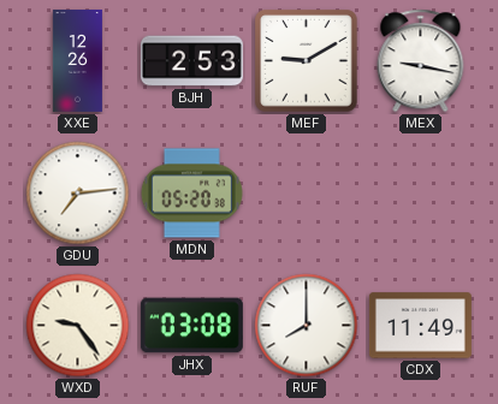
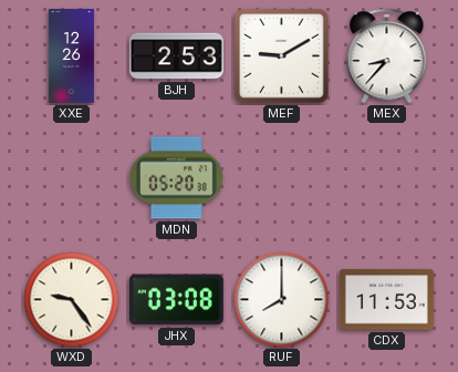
MEX: 9:17 -> 8:37 (387, 56)
GDU: 7:14 -> none (78, 194)
CDX: 11:49 -> 11:53 (386, 300)
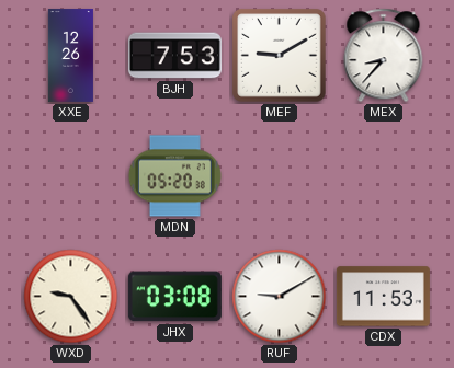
BJH: 2:53 -> 7:53 (174, 56)
RUF: 8:00 -> 9:10 (280, 297)
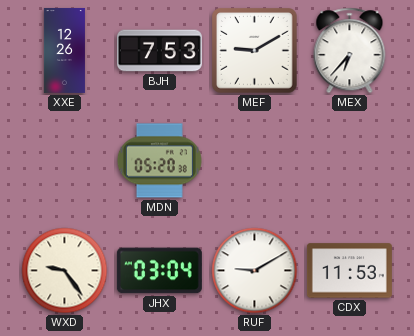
MEX: 8:37 -> 6:37 (350, 51)
JHX: 03:08 -> 03:04 (159, 271)
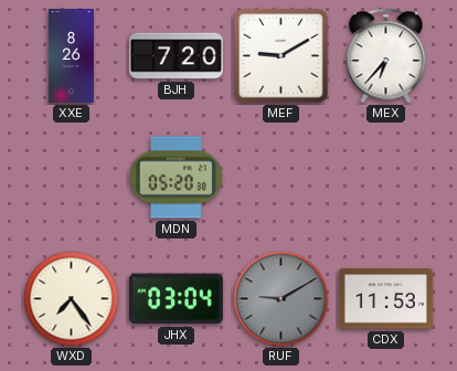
XXE: 12:26 -> 8:26 (71, 55)
BJH: 7:53 -> 7:20 (176, 56)
WXD: 9:24 -> 7:24 (72, 299)
RUF dial: white -> grey (281, 299)
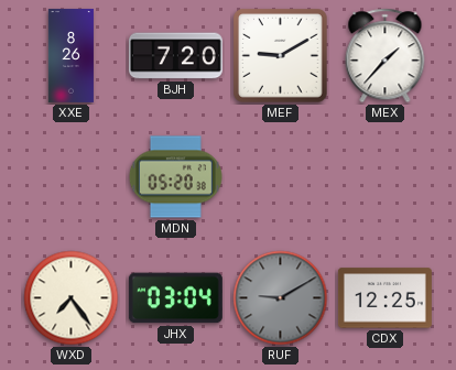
MEX: 6:37 -> 1:37 (386, 56)
CDX: 11:53 -> 12:25 (384, 298)
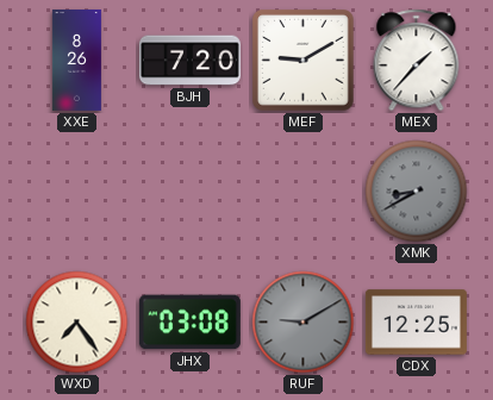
MDN: 05:20 -> none (175, 177)
XMK: none -> 8:40 (417, 192)
JHX: 03:04 -> 03:08 (189, 323)
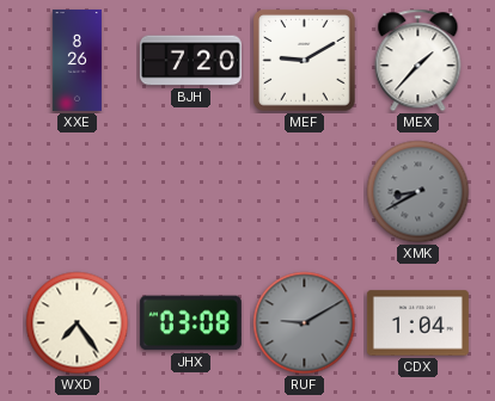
CDX: 12:25 -> 1:04 (417, 323)
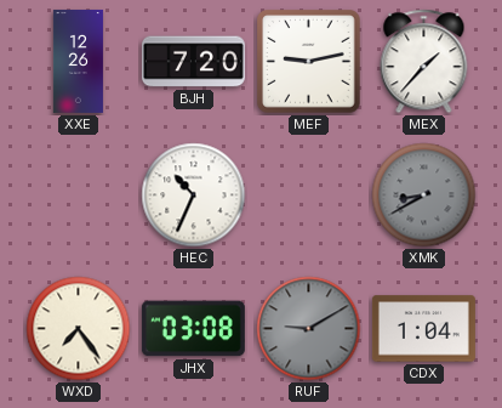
XXE: 8:26 -> 12:26 (78, 61)
MEF: 9:10 -> 9:13 (309, 62)
HEC: none -> 10:34 (194, 195)
